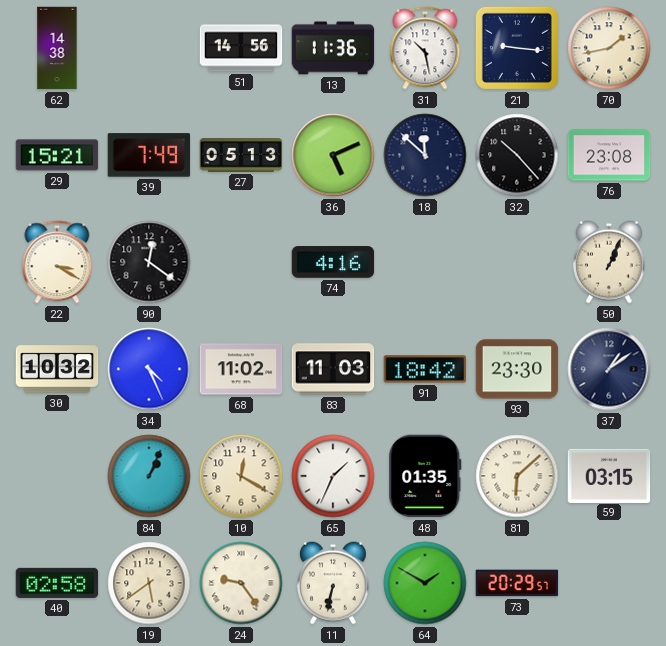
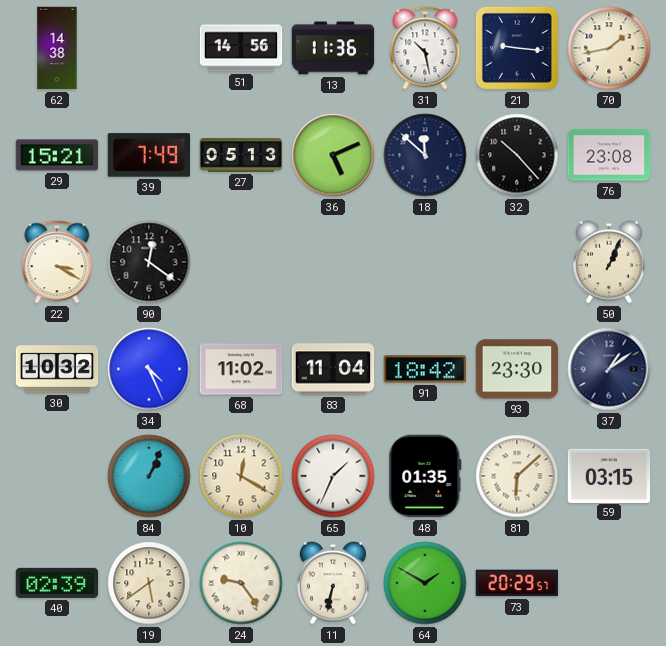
74: 4:16 -> none (333, 262)
83: 11:03 -> 11:04 (333, 369)
40: 02:58 -> 02:39 (57, 583)
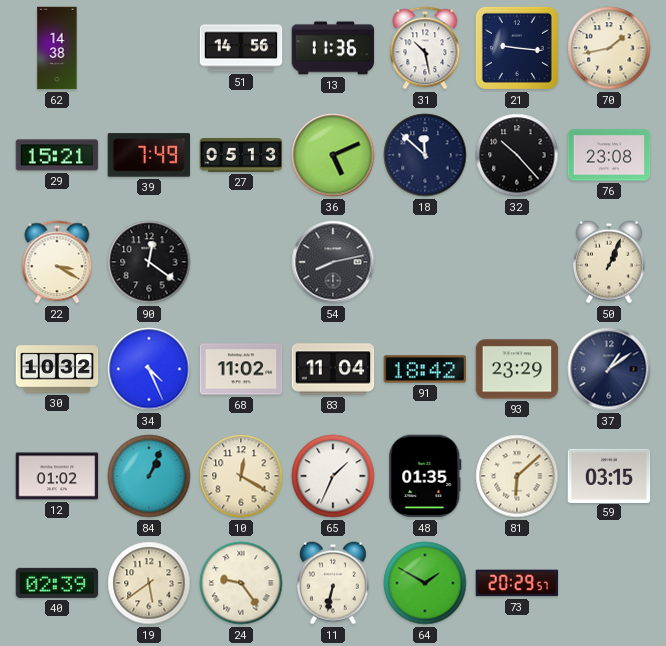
54: none -> 8:13 (333, 262)
93: 23:30 -> 23:29 (517, 369)
12: none -> 01:02 (57, 476)
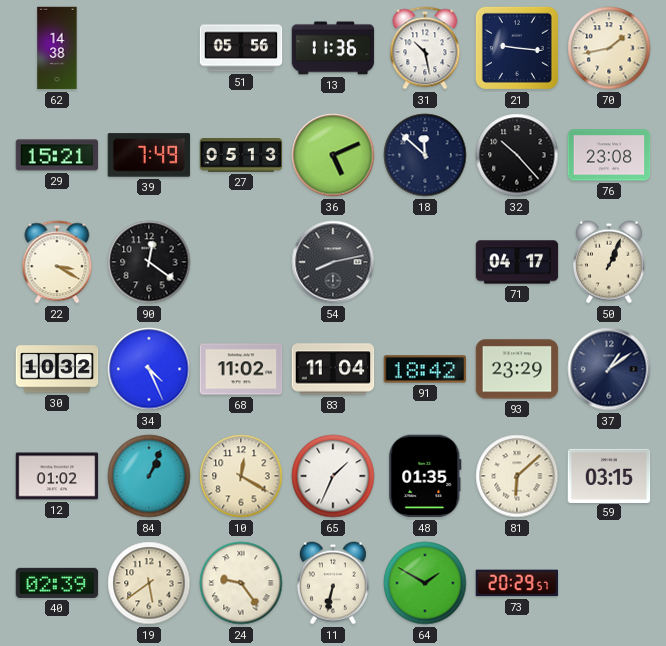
51: 14:56 -> 05:56 (241, 48)
71: none -> 04:17 (517, 262)
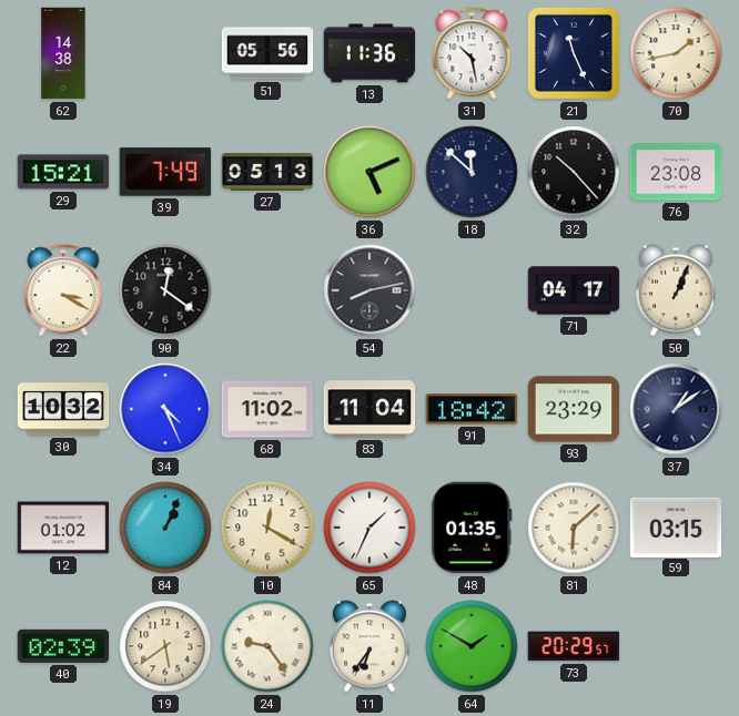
21: 9:16 -> 11:26 (574, 53)
11: 6:32 -> 6:36 (369, 646)
